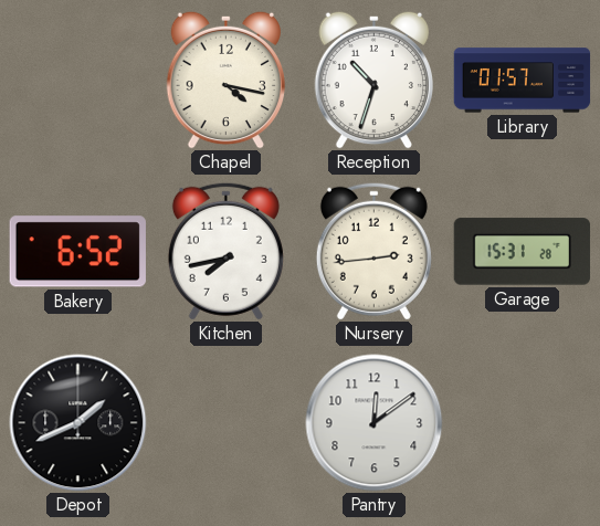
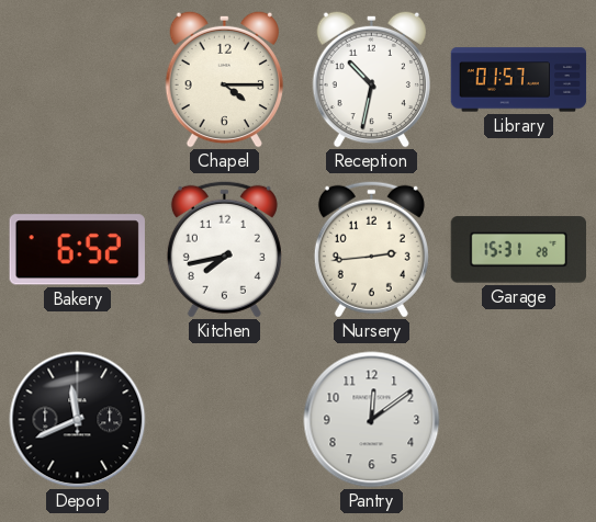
Chapel: 4:17 -> 4:15 (224, 79)
Reception: 10:33 -> 10:32 (371, 79)
Depot: 1:41 -> 11:41 (78, 420)
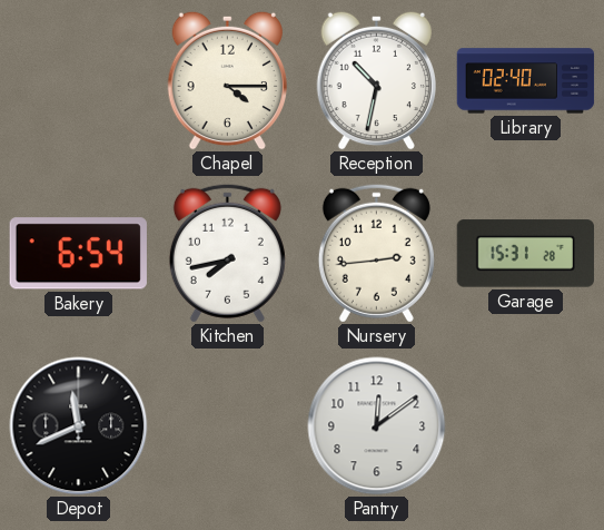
Library: 01:57 -> 02:40 (526, 81)
Bakery: 6:52 -> 6:54 (78, 254)
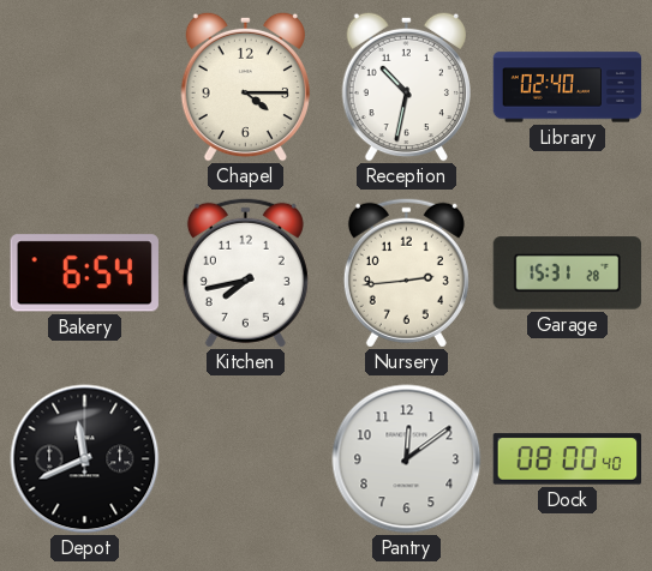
Dock: none -> 08:00 (568, 459)
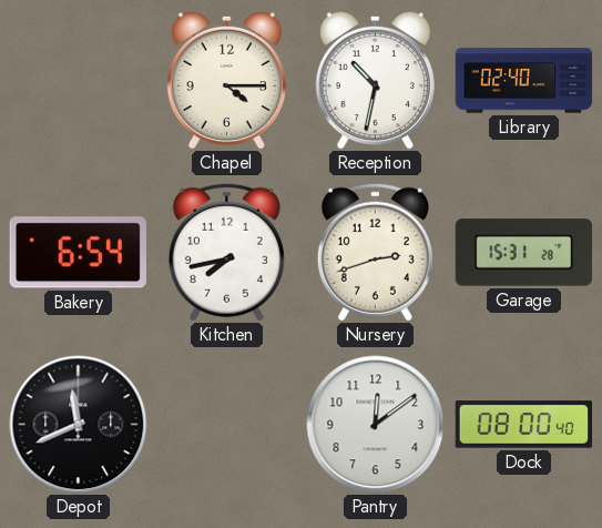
Nursery: 2:44 -> 2:42 (375, 252)
